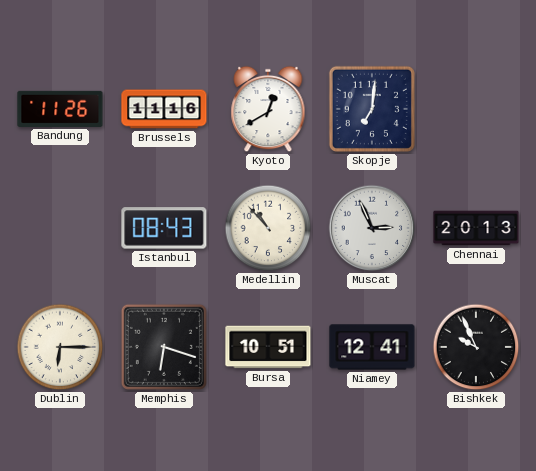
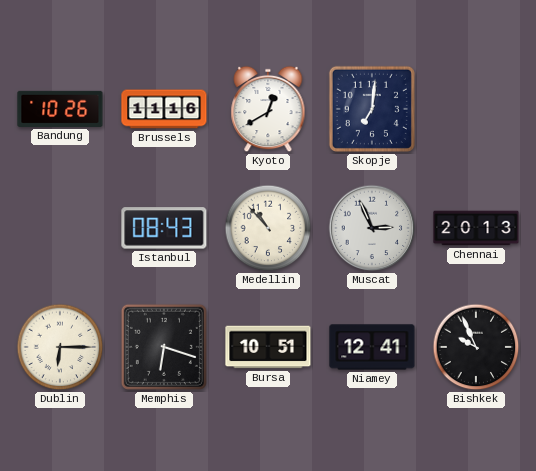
Bandung: 11:26 -> 10:26 (60, 109)
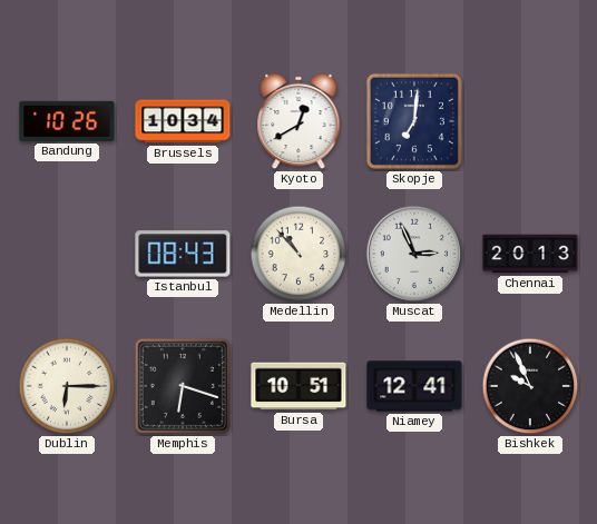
Brussels: 11:16 -> 10:34 (183, 121)
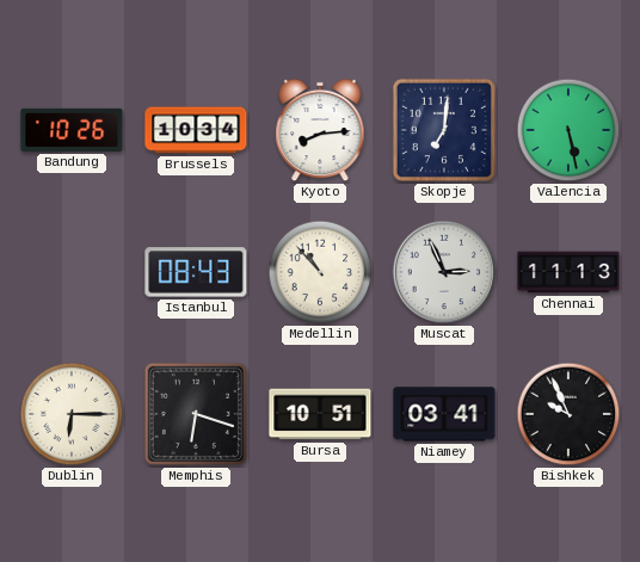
Kyoto: 12:40 -> 8:14 (320, 130)
Valencia: none -> 5:28 (568, 130)
Chennai: 20:13 -> 11:13 (568, 272)
Niamey: 12:41 -> 03:41 (444, 414)
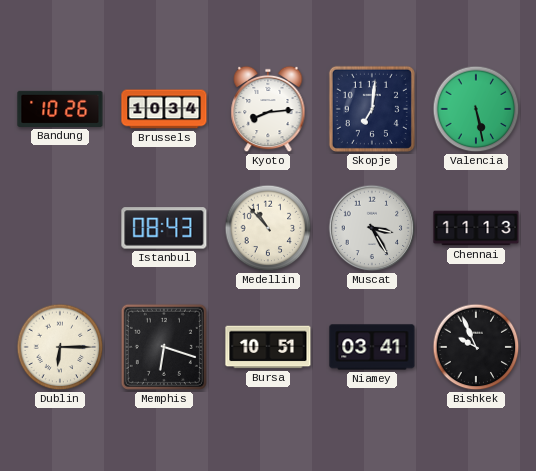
Muscat: 2:56 -> 3:25 (372, 228)
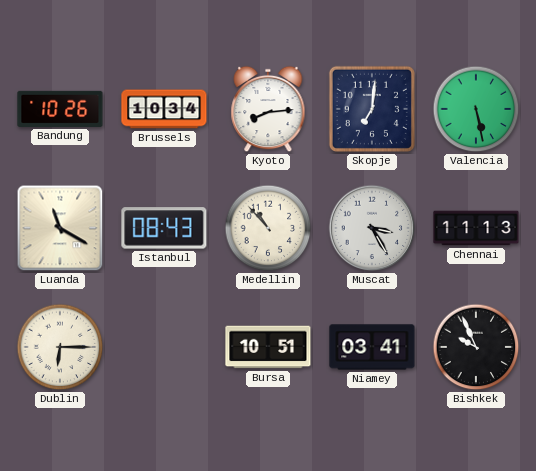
Luanda: none -> 11:20 (60, 228)
Memphis: 6:18 -> none (164, 347)
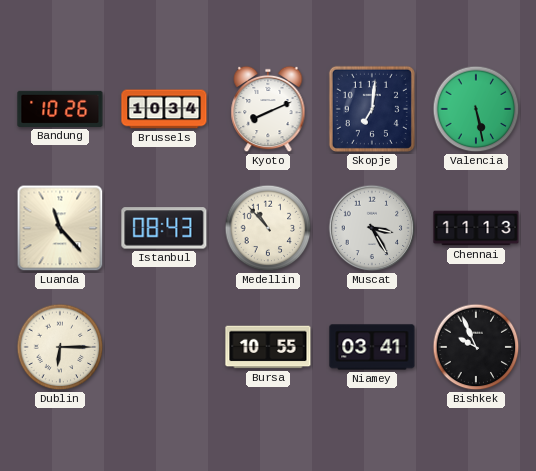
Kyoto: 8:14 -> 8:11 (268, 109)
Luanda: 11:20 -> 11:23 (60, 228)
Bursa: 10:51 -> 10:55 (268, 347)
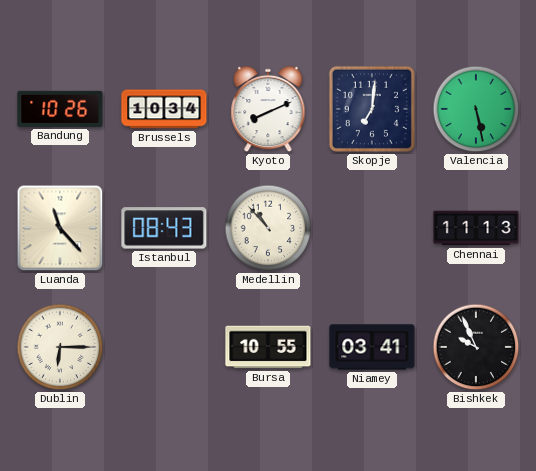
Muscat: 3:25 -> none (372, 228)
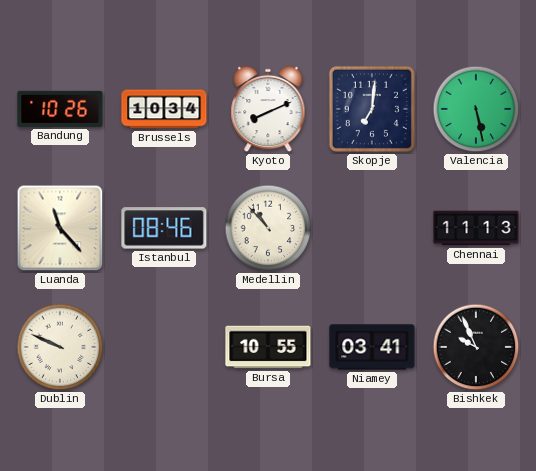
Istanbul: 08:43 -> 08:46 (164, 228)
Dublin: 6:15 -> 9:49 (60, 347)
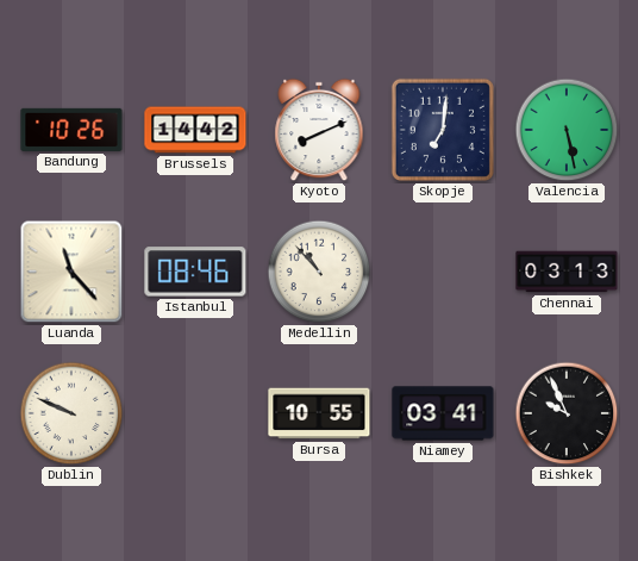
Brussels: 10:34 -> 14:42 (195, 130)
Chennai: 11:13 -> 03:13 (567, 272)
